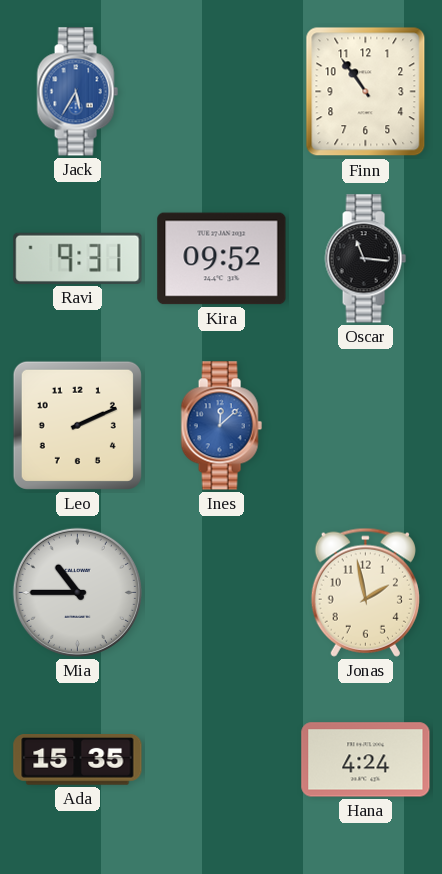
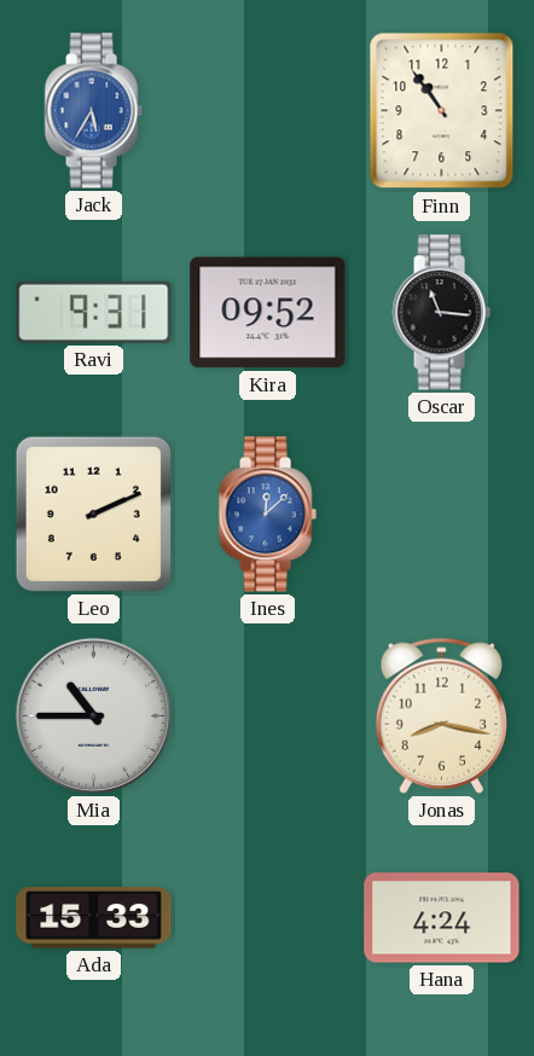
Jonas: 1:58 -> 8:17 (441, 715)
Ada: 15:35 -> 15:33 (94, 918)
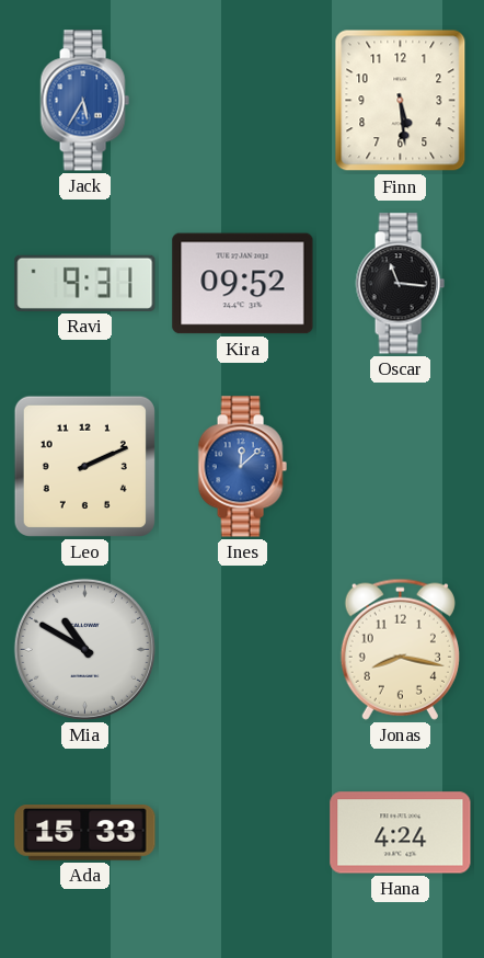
Finn: 10:54 -> 5:29 (401, 101)
Mia: 10:45 -> 10:50 (84, 649)
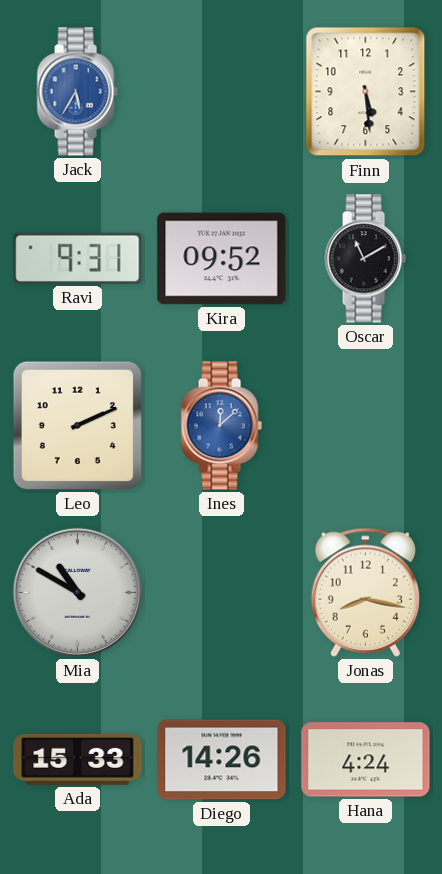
Oscar: 11:16 -> 11:10 (365, 259)
Diego: none -> 14:26 (222, 760)
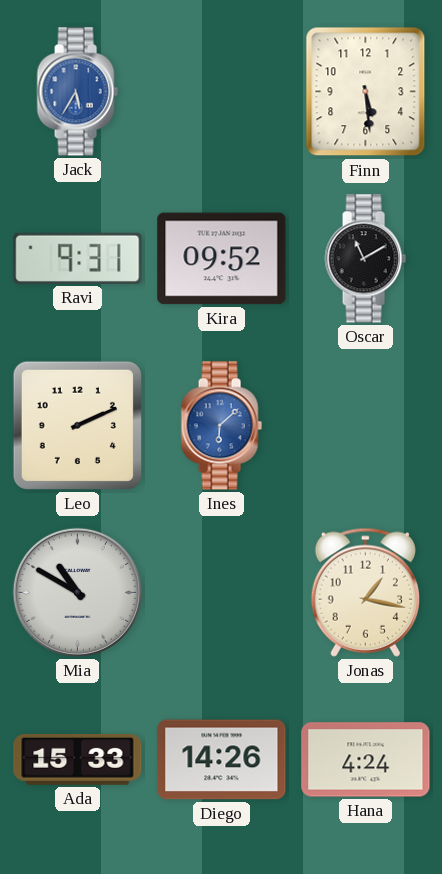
Ines: 12:08 -> 6:08 (221, 426)
Jonas: 8:17 -> 1:17 (365, 592)
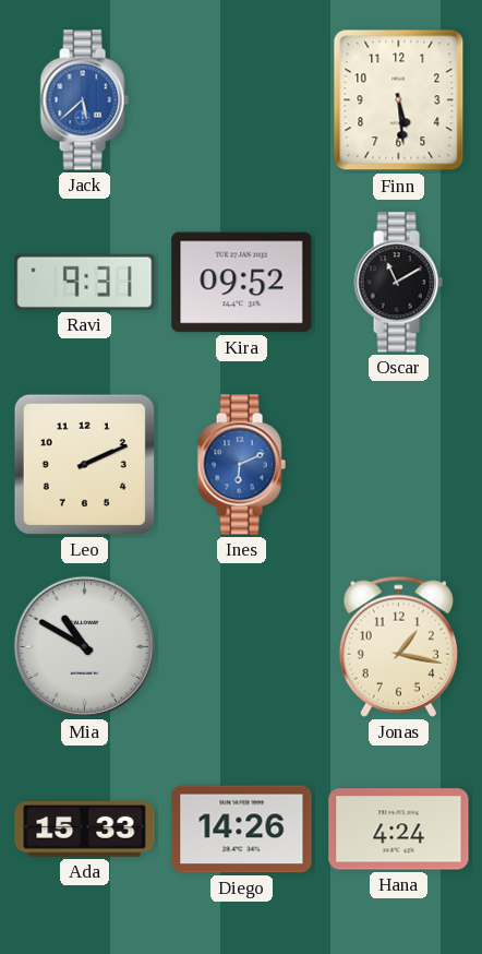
Jack: 5:35 -> 5:38 (84, 100)
Ines: 6:08 -> 6:11 (241, 465)
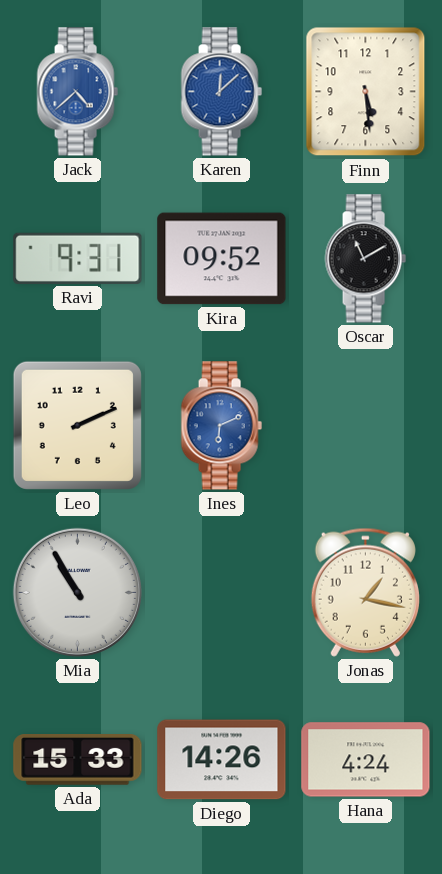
Jack: 5:38 -> 4:38 (77, 92)
Karen: none -> 12:08 (221, 92)
Mia: 10:50 -> 10:55 (77, 592)
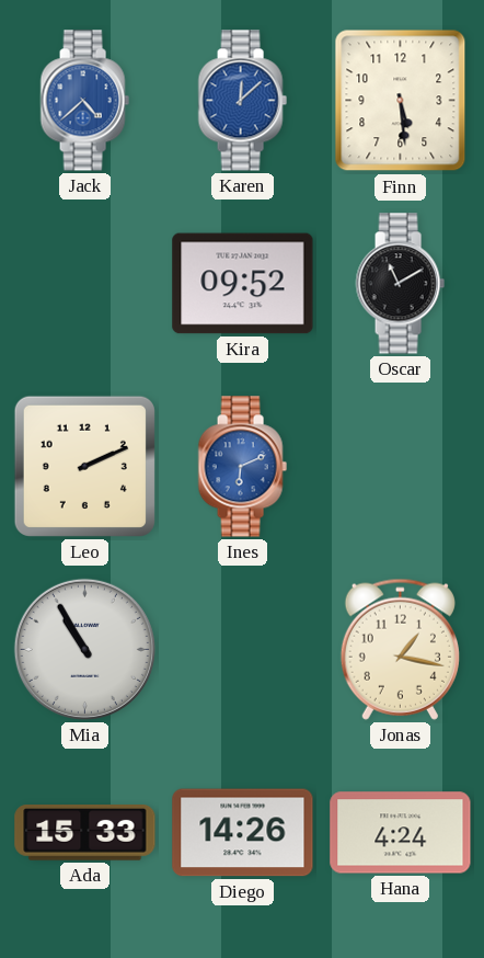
Ravi: 9:31 -> none (78, 258)
